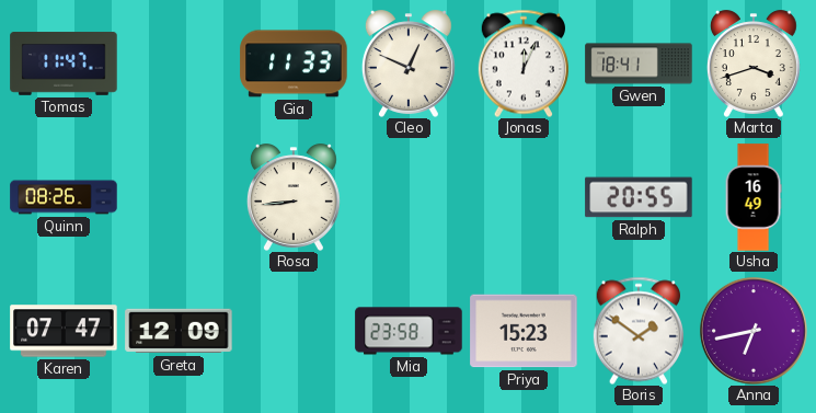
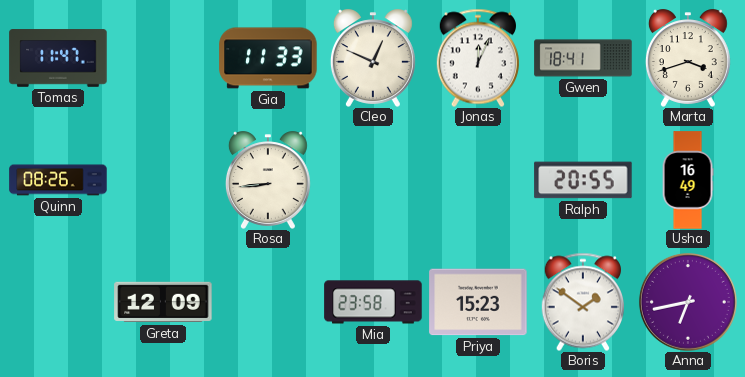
Karen: 07:47 -> none (64, 331)
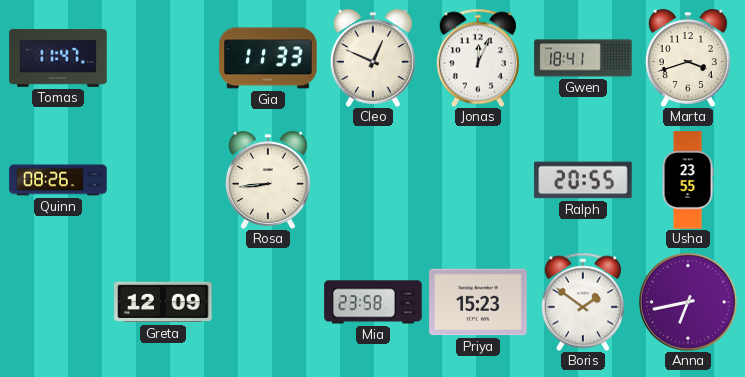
Usha: 16:49 -> 23:55 (688, 180)
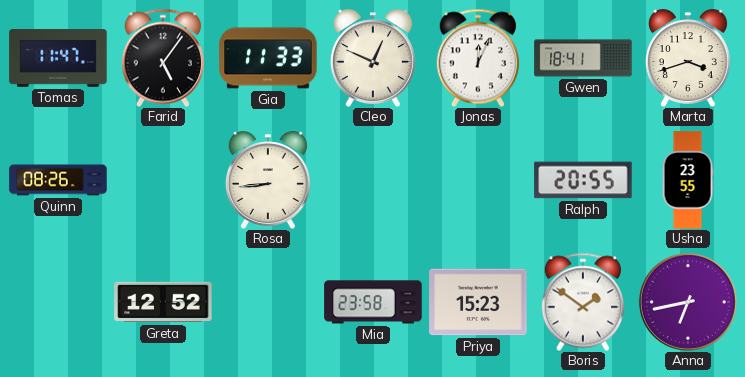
Farid: none -> 5:06 (163, 58)
Greta: 12:09 -> 12:52 (163, 302)
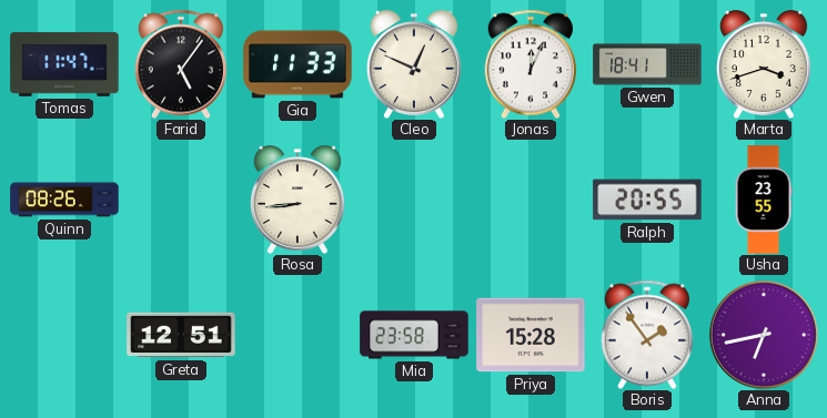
Greta: 12:52 -> 12:51 (181, 335)
Priya: 15:23 -> 15:28 (531, 335)
Boris: 1:51 -> 1:54 (647, 335)
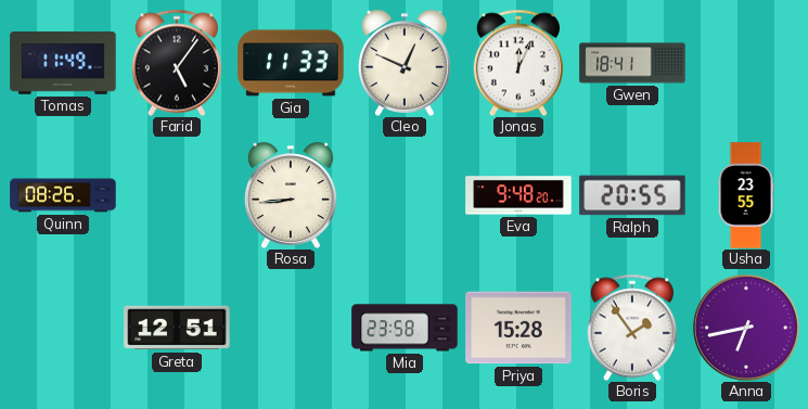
Tomas: 11:47 -> 11:49 (63, 63)
Marta: 3:42 -> none (764, 64)
Eva: none -> 9:48 (518, 195)
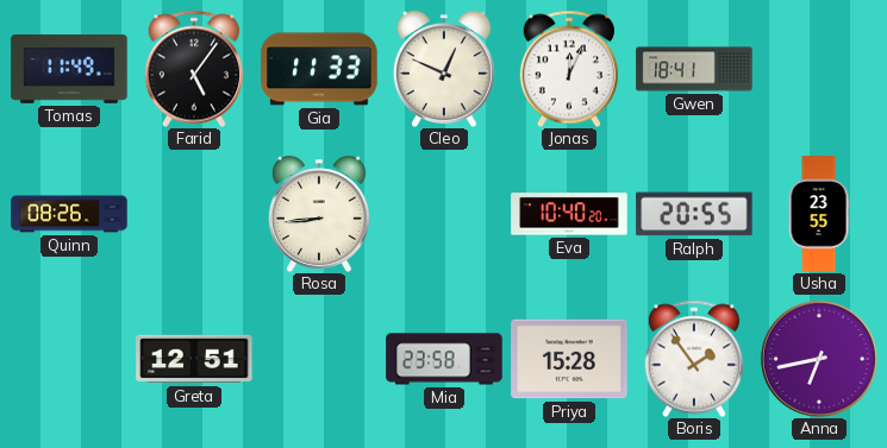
Eva: 9:48 -> 10:40 (569, 214)
